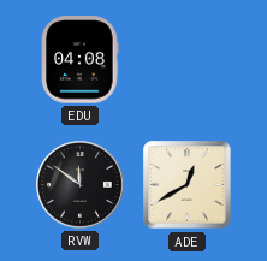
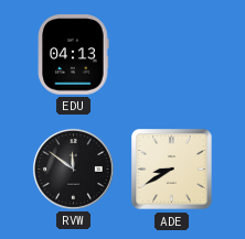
EDU: 04:08 -> 04:13 (73, 55)
ADE: 12:40 -> 8:40 (172, 170)
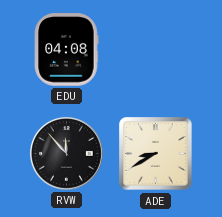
EDU: 04:13 -> 04:08 (66, 50)
RVW: 11:51 -> 11:53 (66, 153)
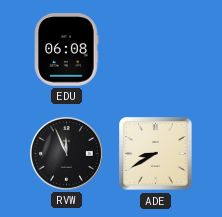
EDU: 04:08 -> 06:08 (66, 50)
RVW: 11:53 -> 11:56 (66, 153)
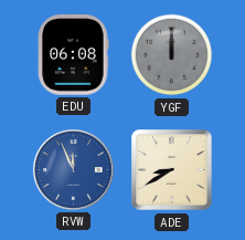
YGF: none -> 12:00 (172, 55)
RVW dial: black -> blue (73, 169)
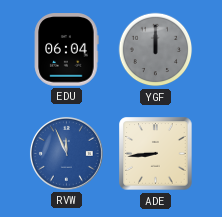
EDU: 06:08 -> 06:04 (66, 50)
ADE: 8:40 -> 8:44 (156, 154)
